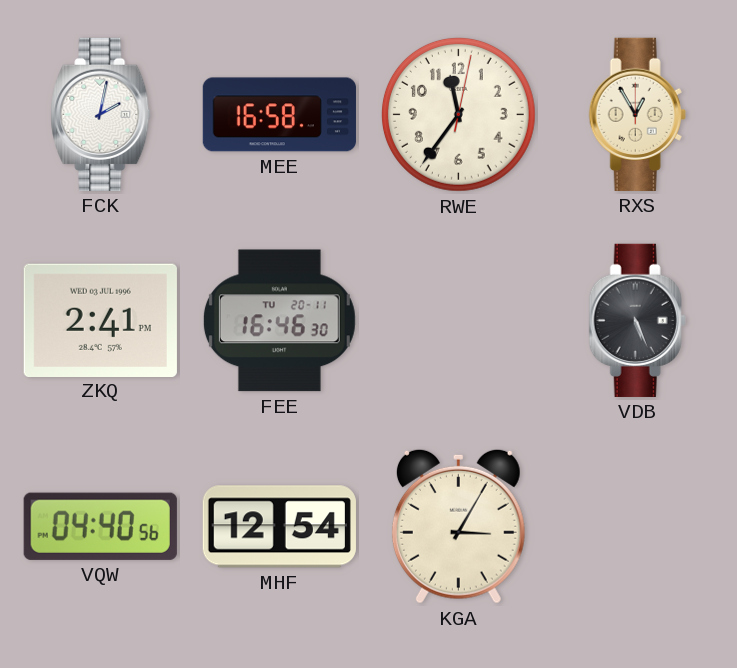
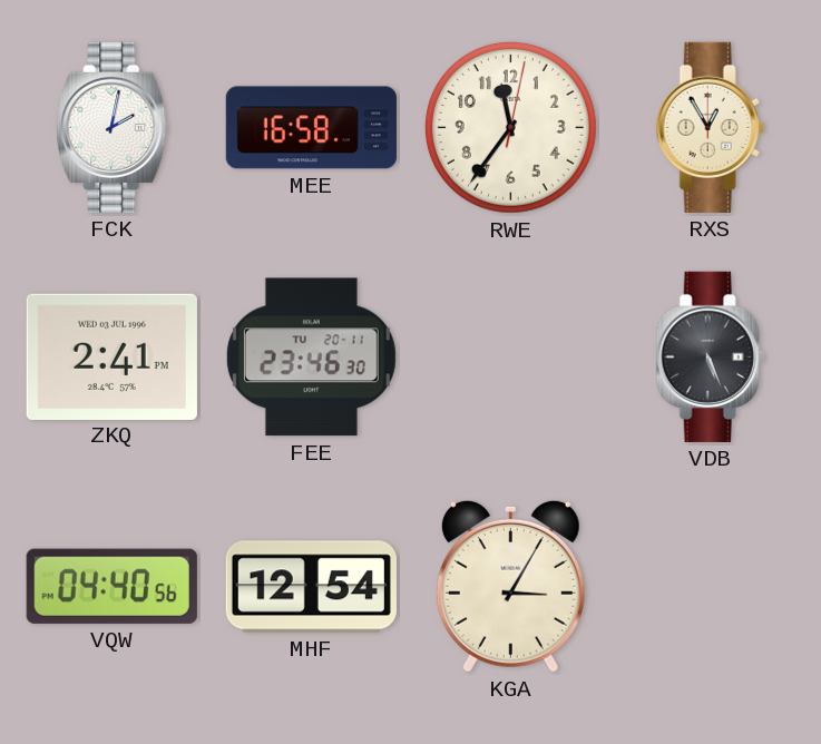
FEE: 16:46 -> 23:46 (311, 358)
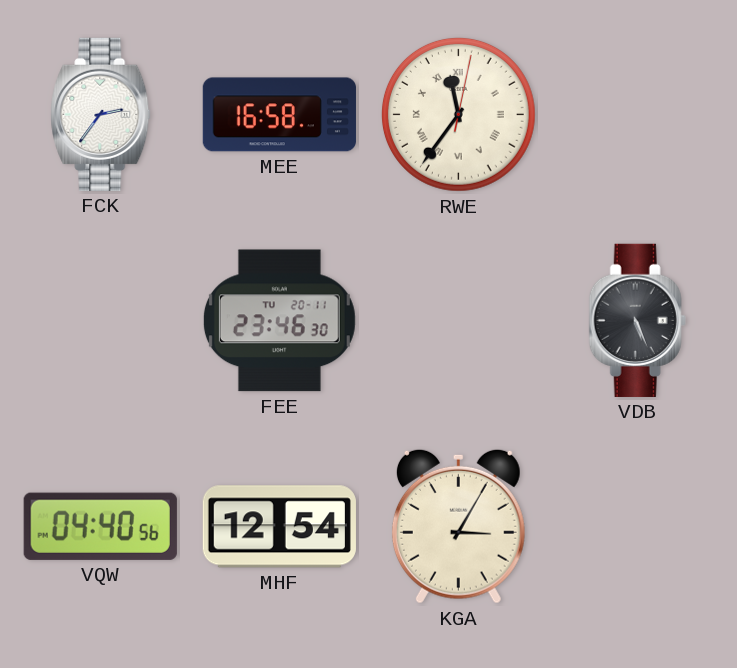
FCK: 2:02 -> 2:36 (101, 114)
RWE numerals: Arabic -> Roman (458, 114)
RXS: 12:55 -> none (710, 127)
ZKQ: 2:41 -> none (111, 356)
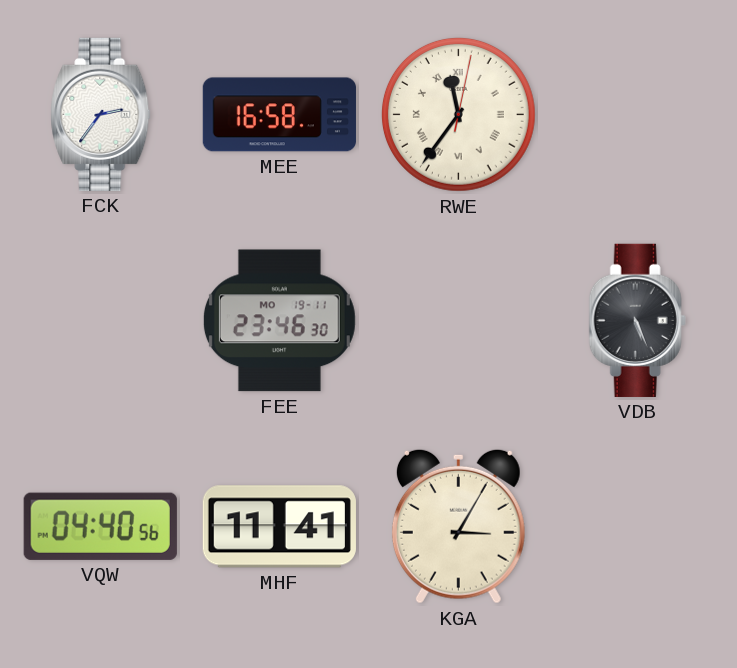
FEE date: TU 20-11 -> MO 19-11 (279, 321)
MHF: 12:54 -> 11:41 (279, 527)
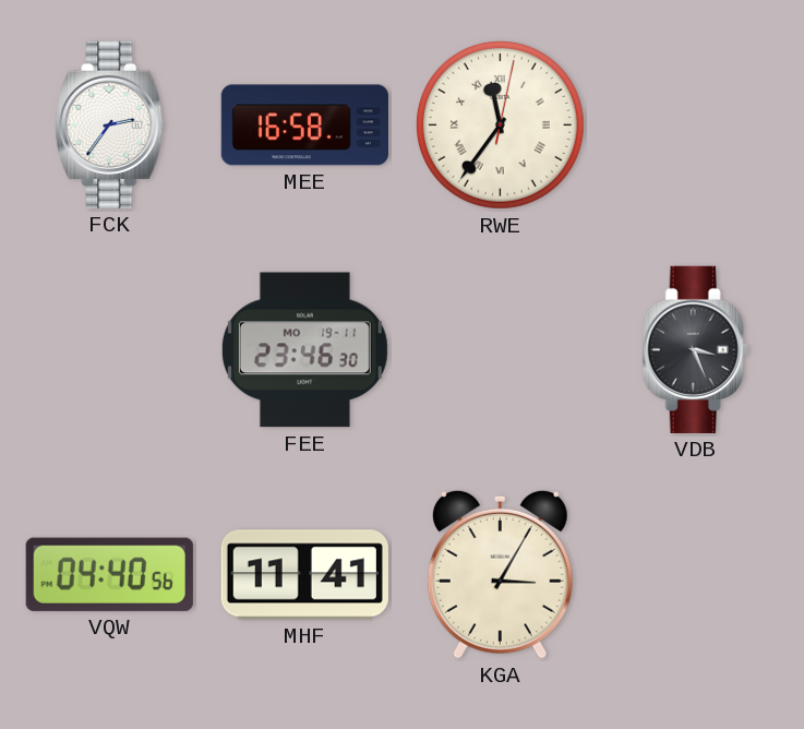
VDB: 5:26 -> 3:26 (695, 349)
